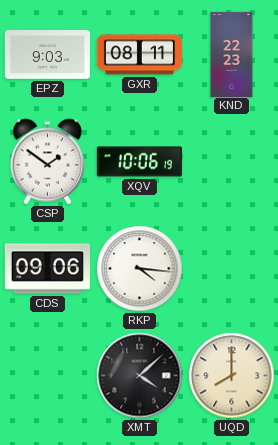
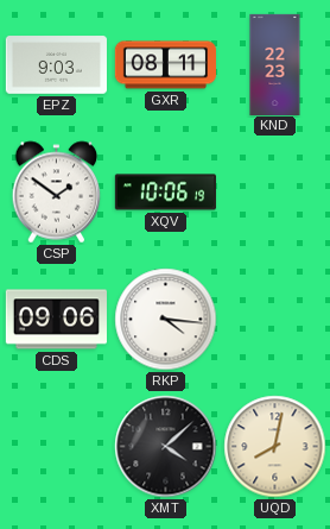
UQD: 8:00 -> 8:02 (275, 447)
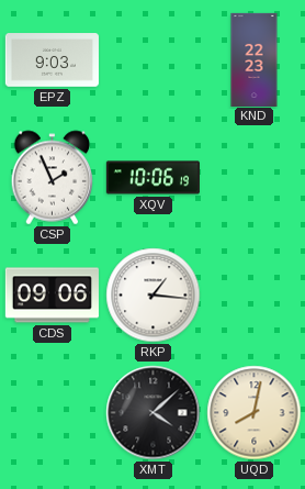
GXR: 08:11 -> none (165, 65)
CSP: 1:51 -> 1:56 (53, 178)
RKP: 4:16 -> 1:16 (154, 296)
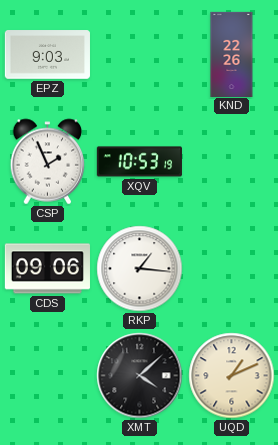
KND: 22:23 -> 22:26 (232, 54)
XQV: 10:06 -> 10:53 (139, 162)
UQD: 8:02 -> 1:11 (232, 376)
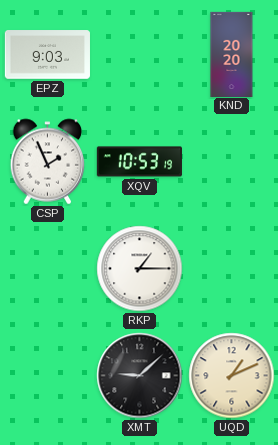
KND: 22:26 -> 20:20 (232, 54)
CDS: 09:06 -> none (47, 269)
RKP: 1:16 -> 1:15 (140, 269)
XMT: 4:08 -> 9:08 (140, 376)
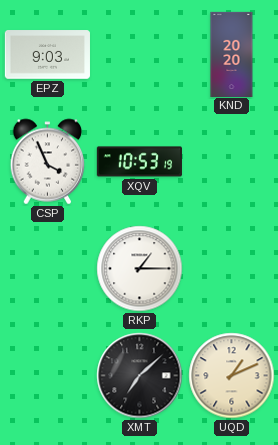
CSP: 1:56 -> 3:56 (48, 162)
XMT: 9:08 -> 7:08 (140, 376)
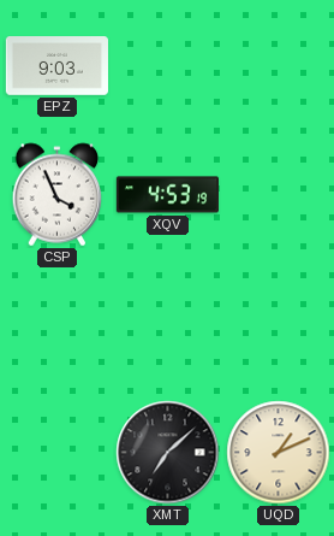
KND: 20:20 -> none (232, 54)
XQV: 10:53 -> 4:53 (167, 195)
RKP: 1:15 -> none (140, 269)
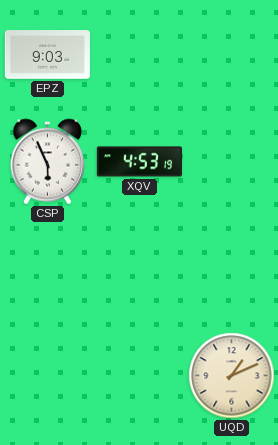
CSP: 3:56 -> 5:56 (48, 162)
XMT: 7:08 -> none (168, 453)
